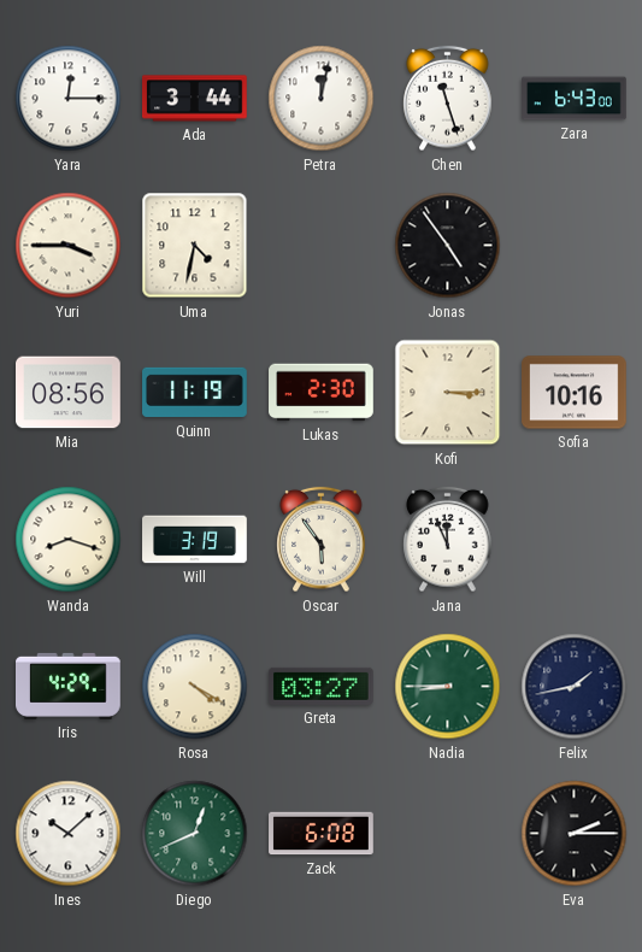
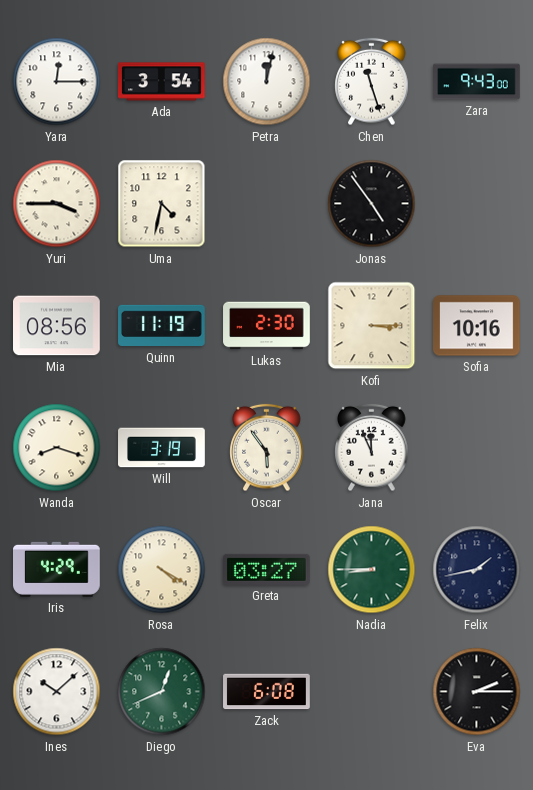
Ada: 3:44 -> 3:54 (162, 82)
Zara: 6:43 -> 9:43 (477, 82)
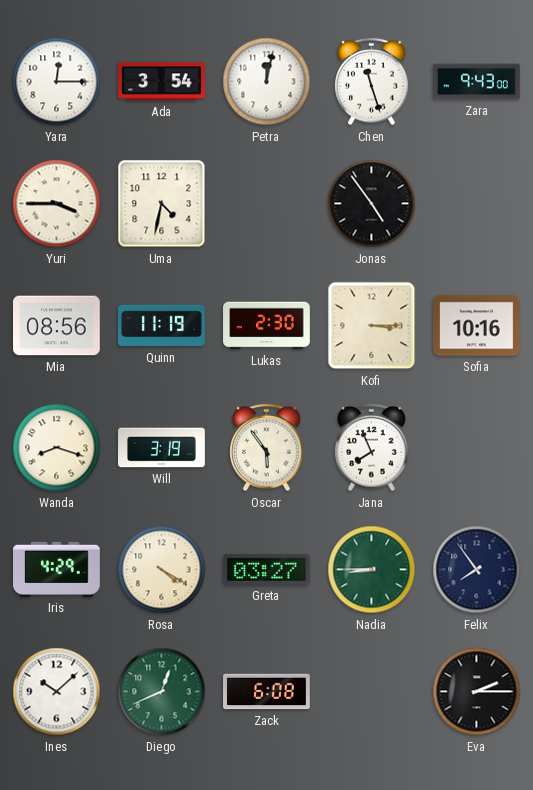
Jana: 11:56 -> 7:56 (372, 448)
Felix: 1:43 -> 7:54 (477, 570)
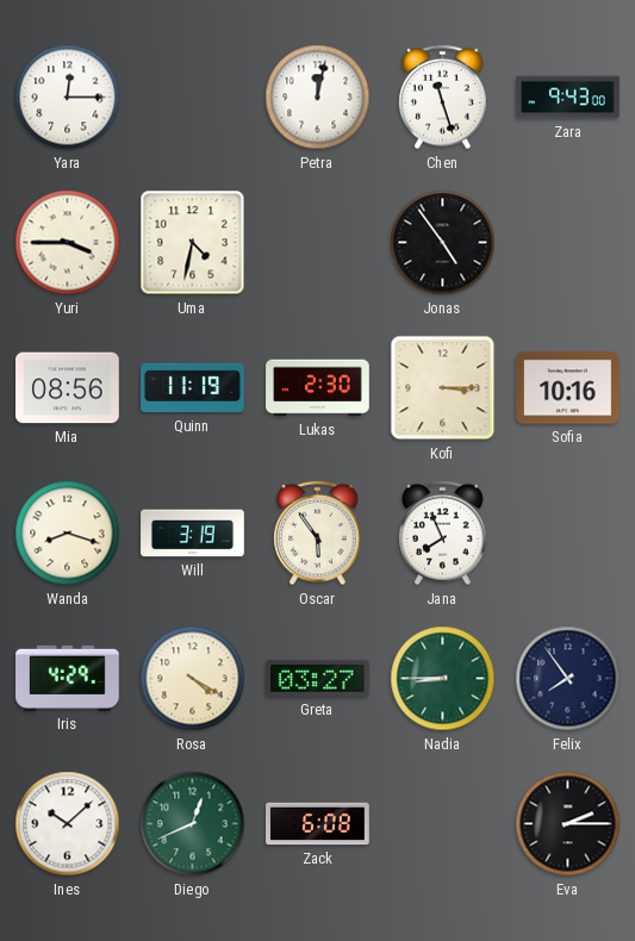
Ada: 3:54 -> none (162, 82)
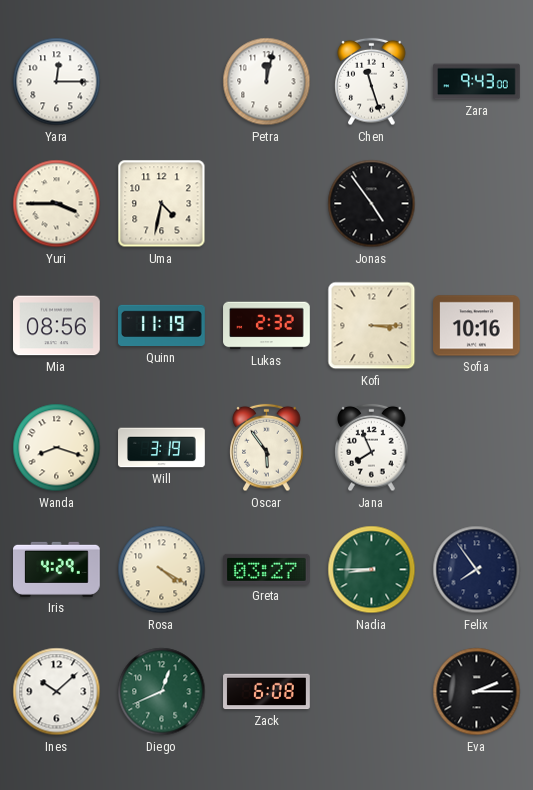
Lukas: 2:30 -> 2:32 (267, 326)
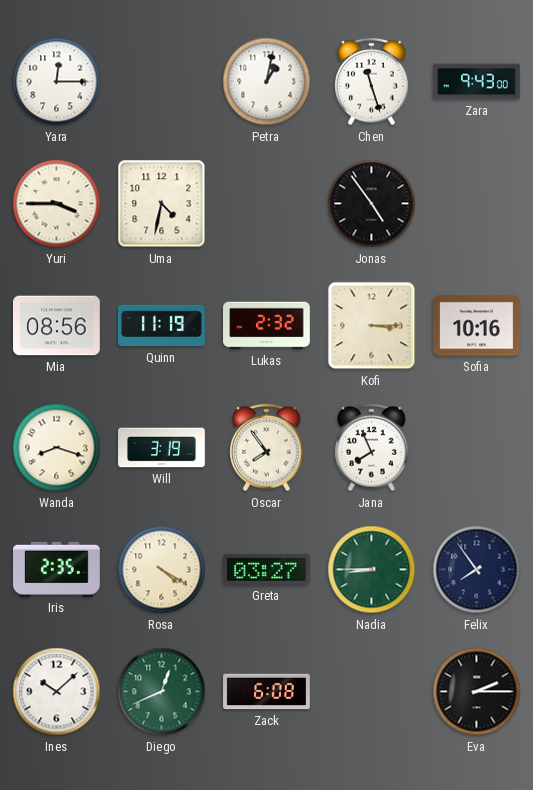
Petra: 12:02 -> 1:02 (267, 82)
Oscar: 5:54 -> 7:54 (267, 448)
Iris: 4:29 -> 2:35 (57, 569)
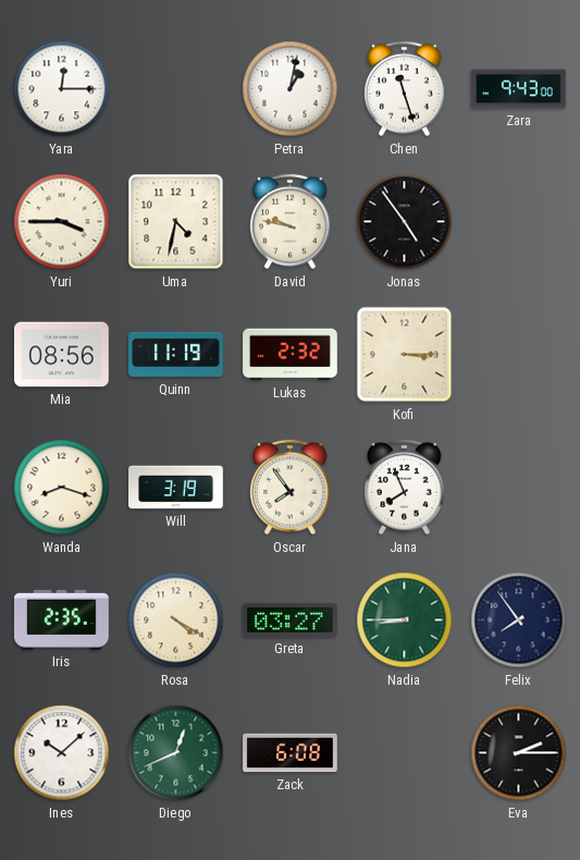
David: none -> 9:47 (291, 222)
Sofia: 10:16 -> none (477, 326)
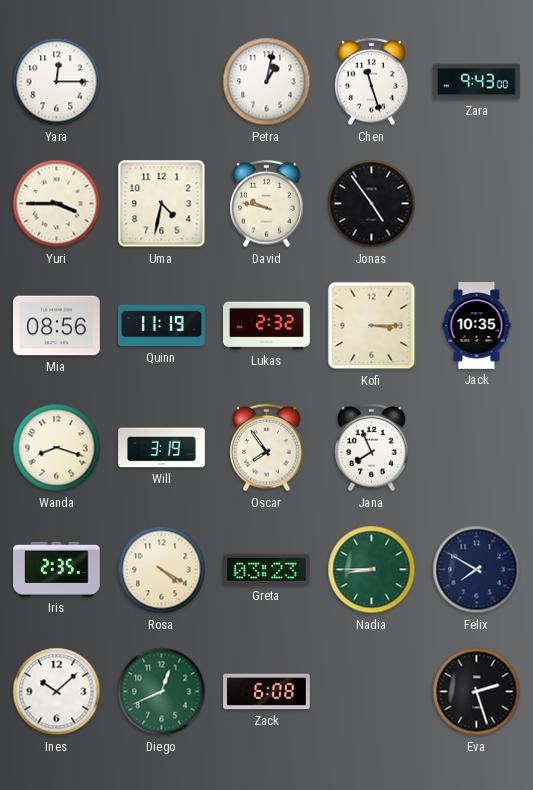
Jack: none -> 10:35 (477, 326)
Greta: 03:27 -> 03:23 (267, 569)
Felix: 7:54 -> 7:50 (477, 570)
Eva: 2:15 -> 2:27 (477, 692)
